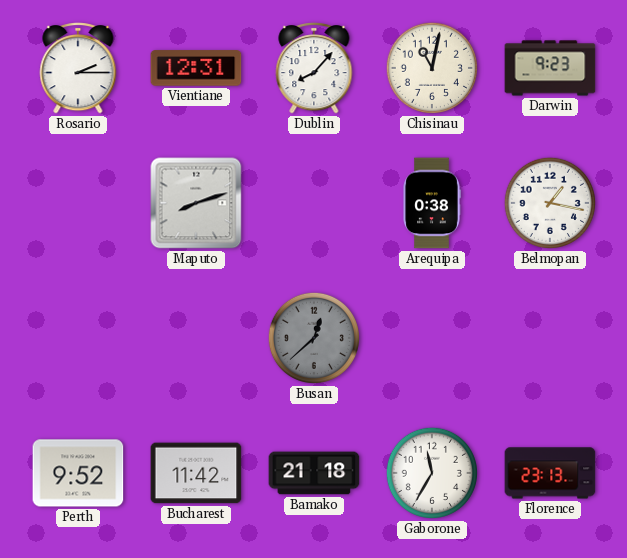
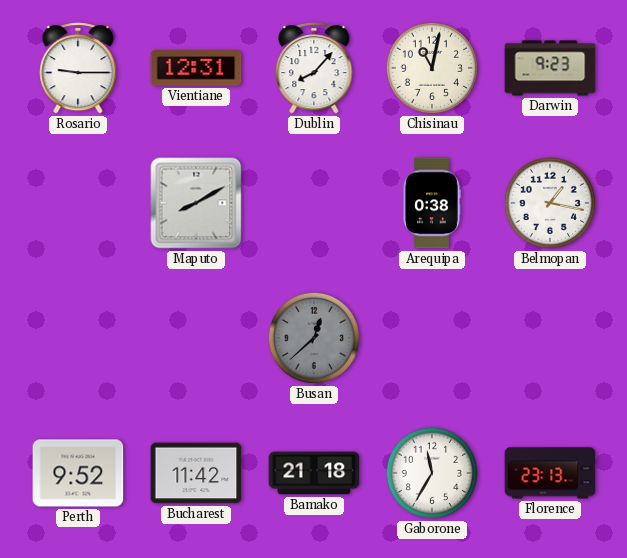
Rosario: 2:15 -> 9:15 (78, 68)
Maputo: 8:12 -> 8:10 (196, 203)
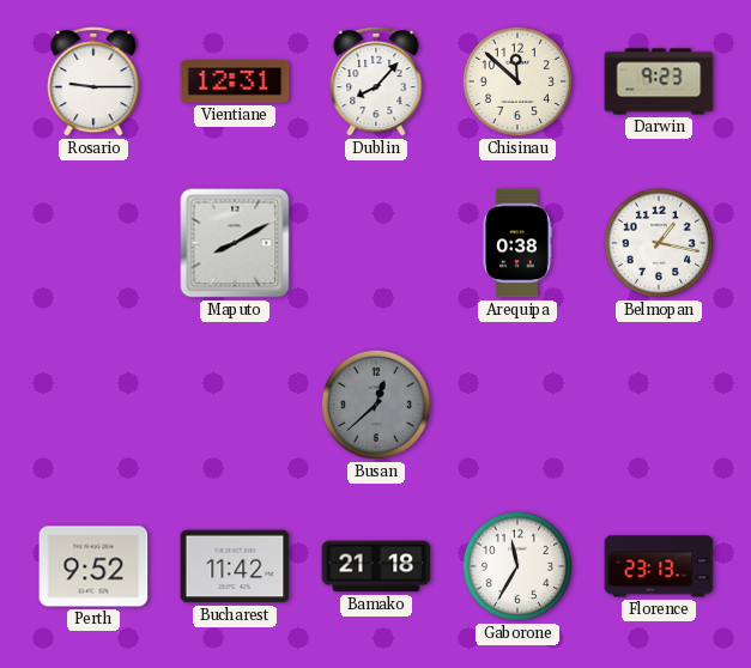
Chisinau: 11:02 -> 11:52 (517, 81)
